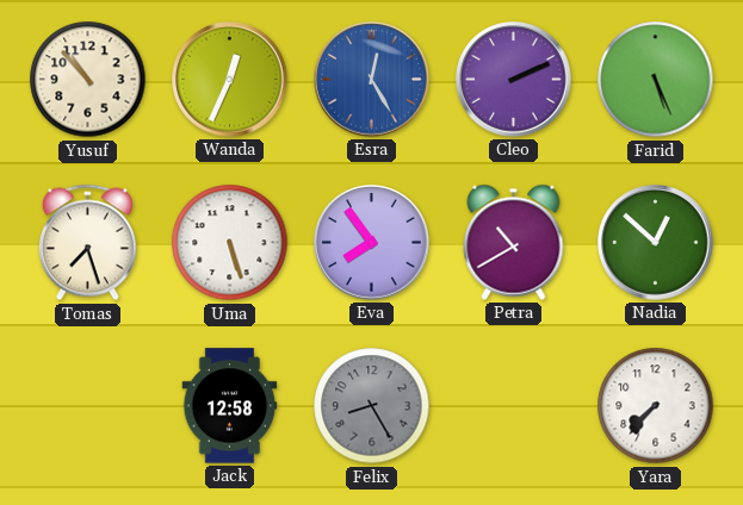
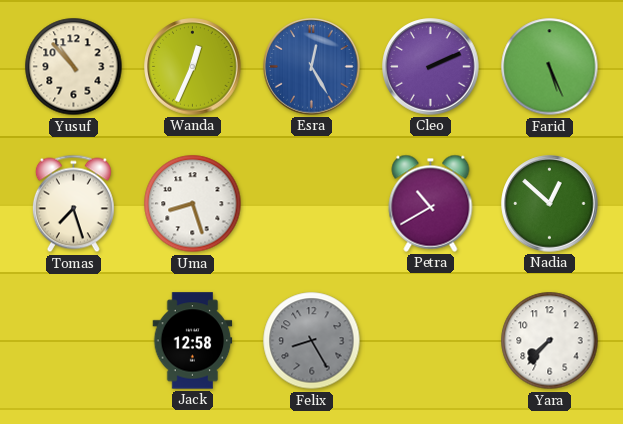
Uma: 5:27 -> 8:27 (193, 204)
Eva: 7:54 -> none (372, 243)
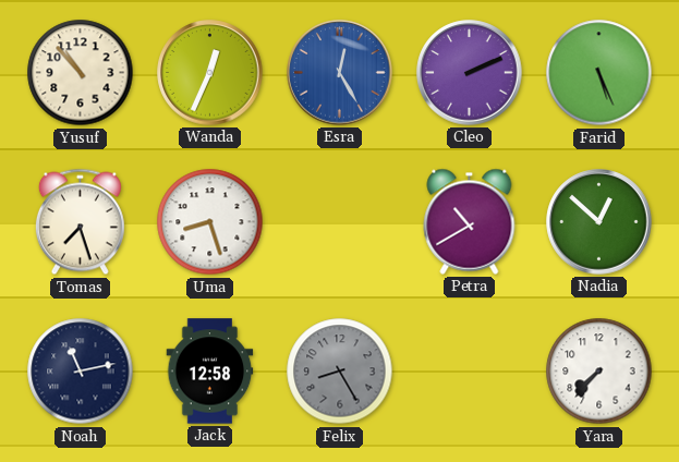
Noah: none -> 11:13 (81, 372)
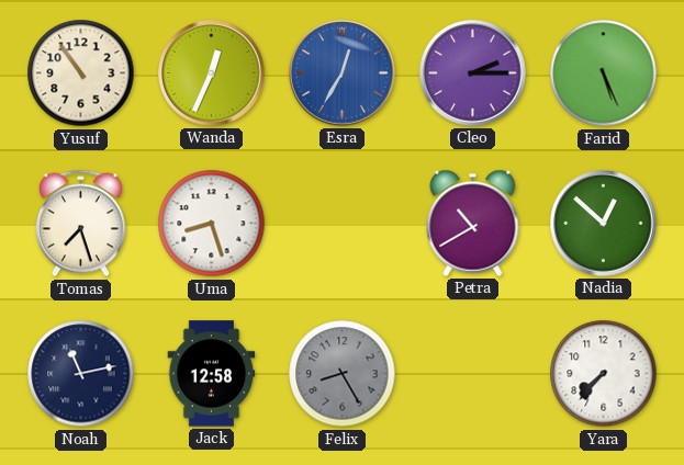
Yusuf: 10:53 -> 10:54 (81, 73)
Esra: 12:25 -> 12:35 (343, 73)
Cleo: 2:11 -> 2:15 (473, 73)
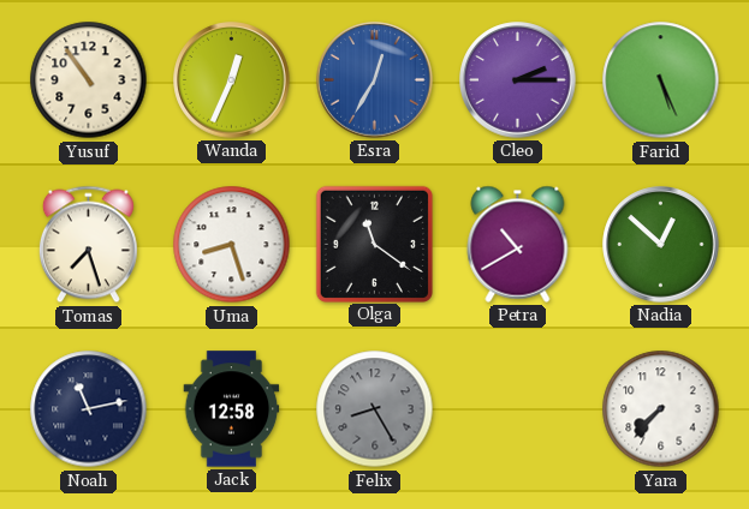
Olga: none -> 11:21 (374, 244)
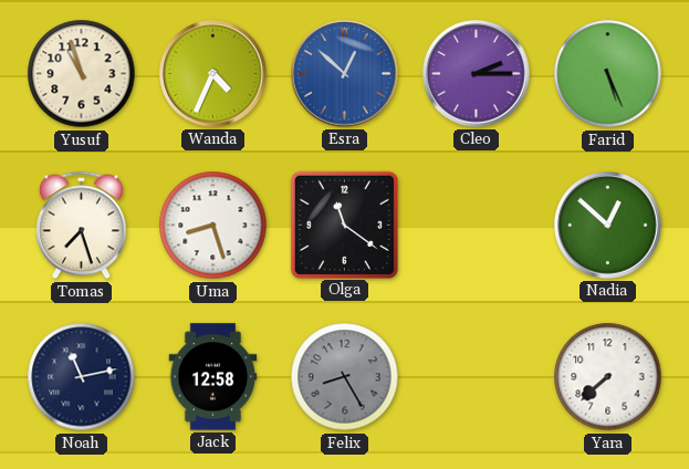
Yusuf: 10:54 -> 10:57 (82, 74)
Wanda: 12:34 -> 4:34 (213, 74)
Esra: 12:35 -> 12:52 (345, 74)
Petra: 10:40 -> none (518, 244)
Yara: 7:37 -> 7:38 (608, 377)
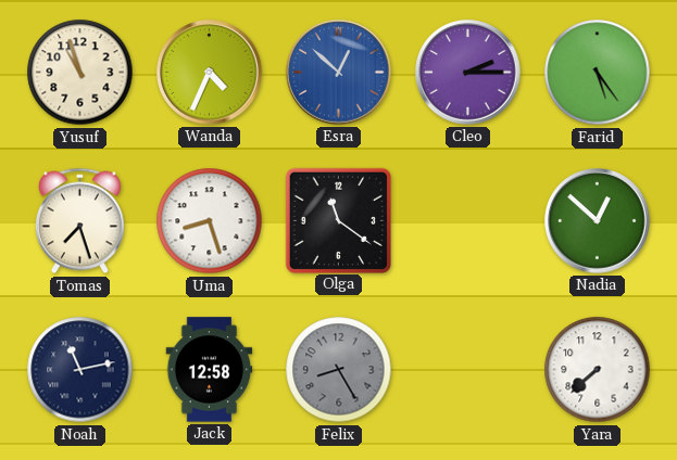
Farid: 5:26 -> 5:24 (598, 73)
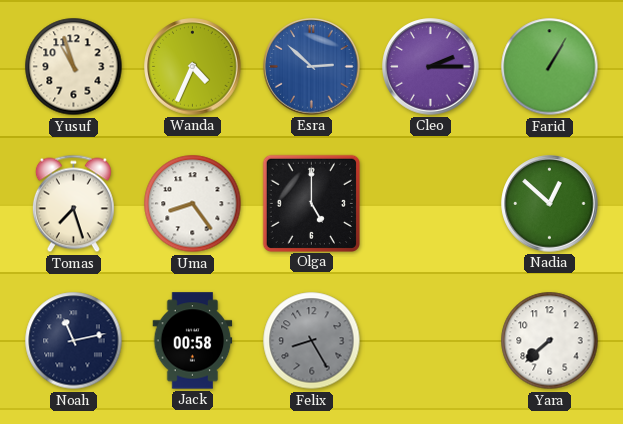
Esra: 12:52 -> 2:52 (312, 67)
Farid: 5:24 -> 1:05 (550, 67)
Uma: 8:27 -> 8:24 (193, 204)
Olga: 11:21 -> 5:00 (311, 203)
Jack: 12:58 -> 00:58 (193, 341)
